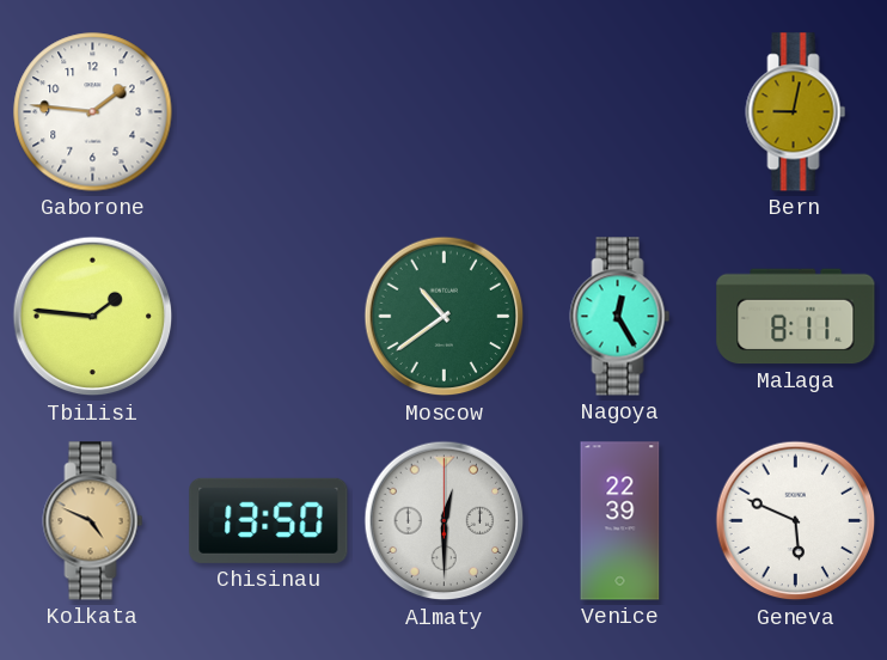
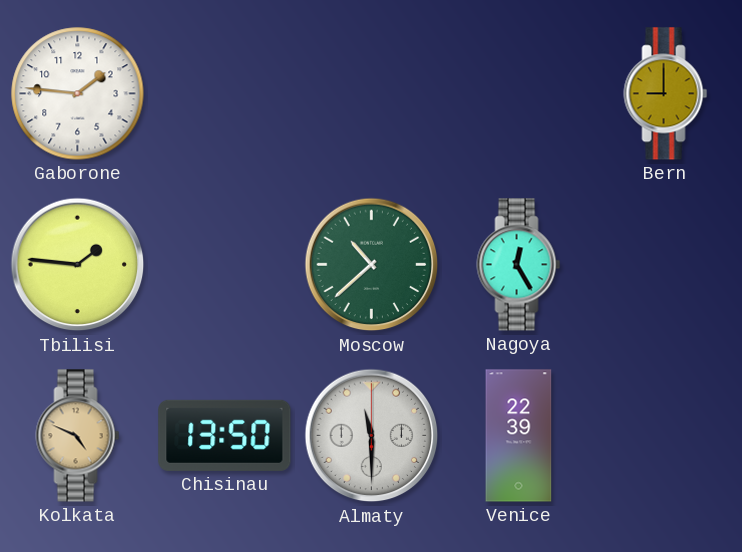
Bern: 9:02 -> 9:00 (666, 94)
Moscow: 10:39 -> 10:38 (372, 265)
Malaga: 8:11 -> none (796, 317)
Almaty: 12:30 -> 11:30 (372, 436)
Geneva: 5:49 -> none (796, 521)
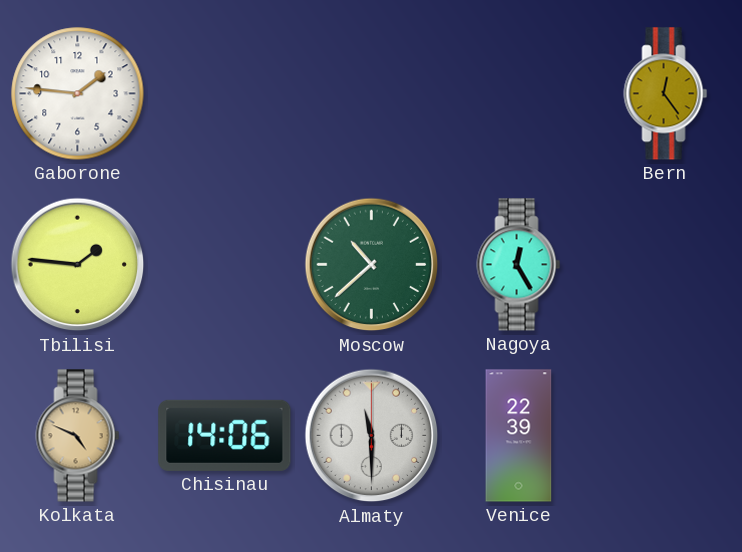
Bern: 9:00 -> 12:24 (666, 94)
Chisinau: 13:50 -> 14:06 (225, 435)
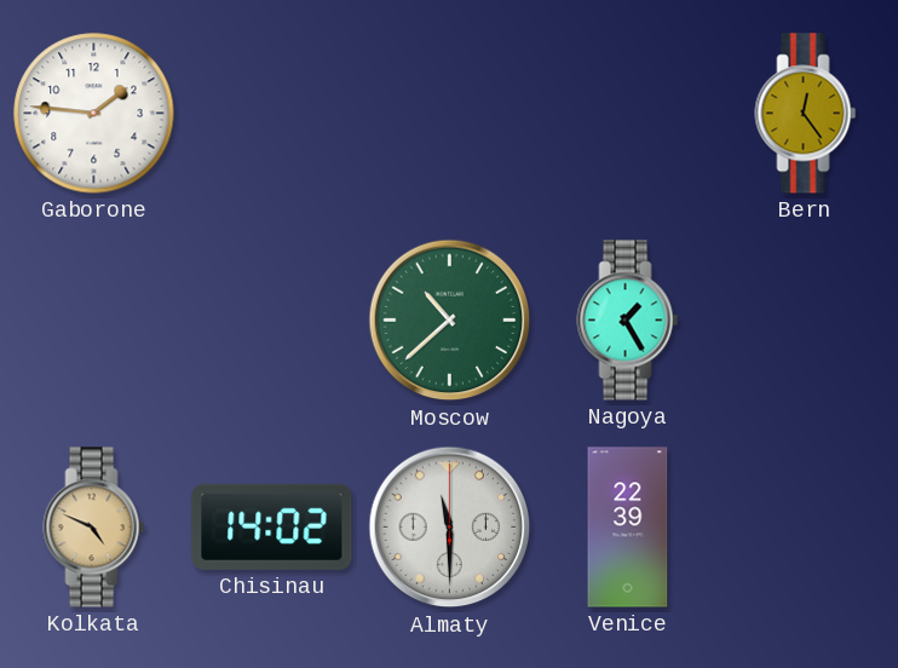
Tbilisi: 1:46 -> none (78, 265)
Nagoya: 12:25 -> 1:25 (628, 321)
Chisinau: 14:06 -> 14:02 (272, 526)
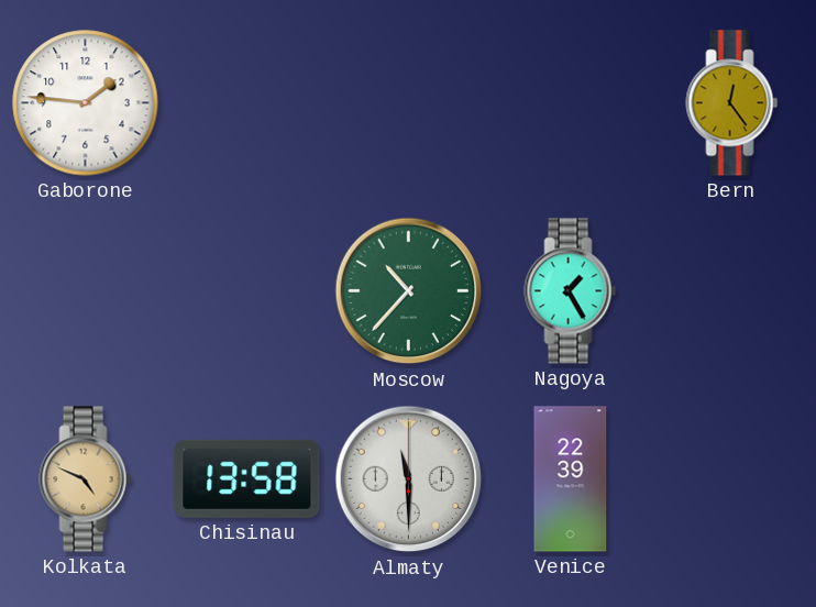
Moscow: 10:38 -> 10:37 (409, 291)
Chisinau: 14:02 -> 13:58 (247, 478)
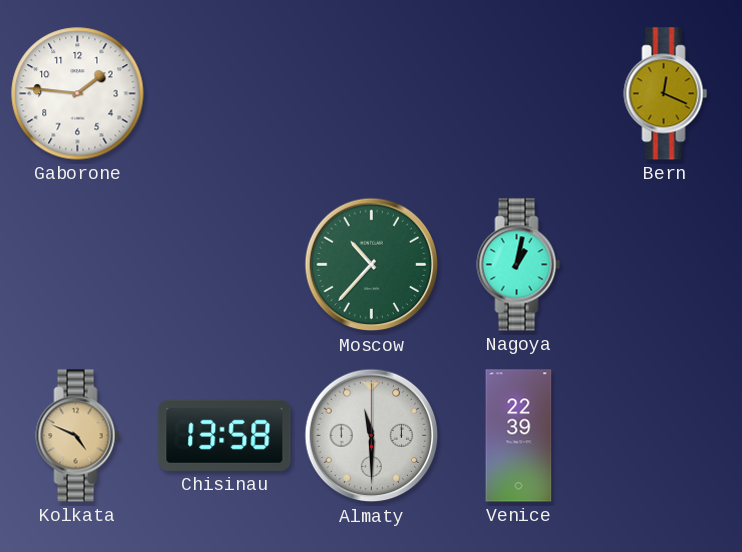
Bern: 12:24 -> 12:19 (666, 94)
Nagoya: 1:25 -> 1:02 (519, 265)
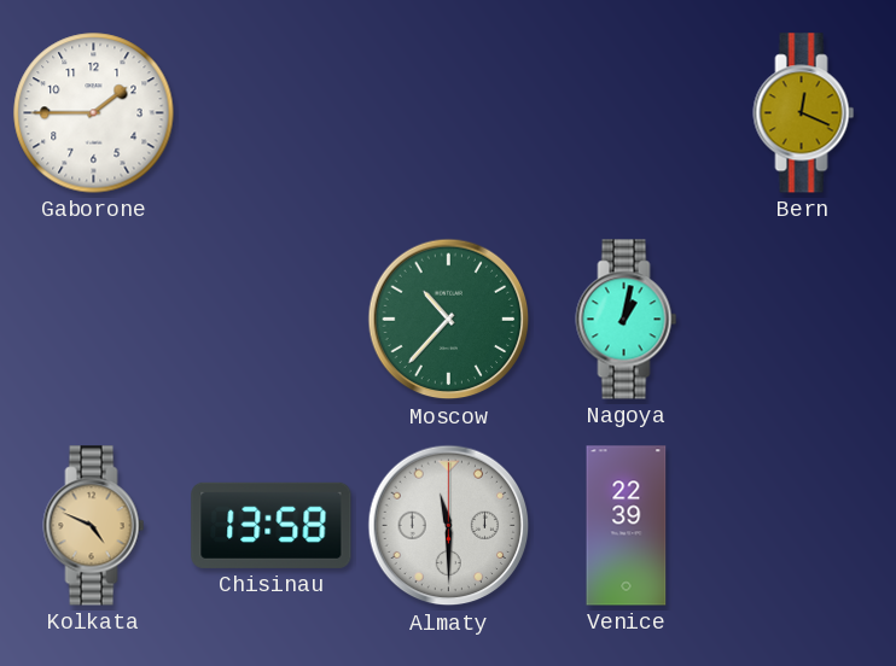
Gaborone: 1:46 -> 1:45 (94, 113)
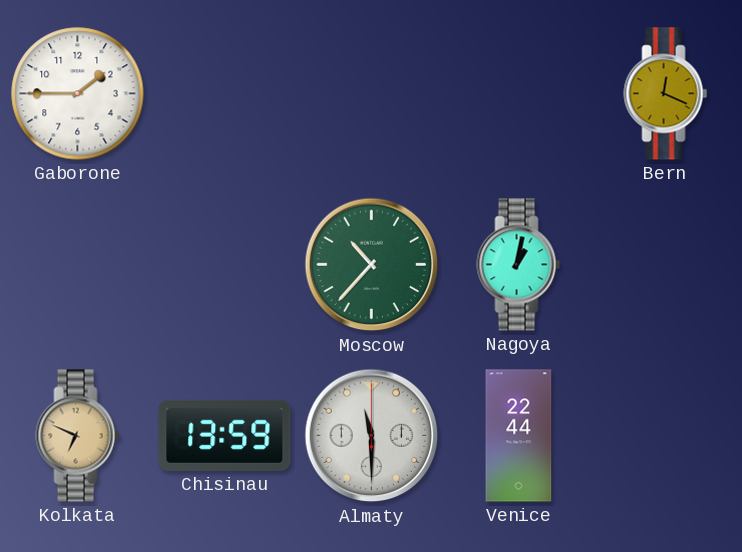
Kolkata: 4:49 -> 6:49 (78, 436)
Chisinau: 13:58 -> 13:59 (225, 435)
Venice: 22:39 -> 22:44 (519, 436)
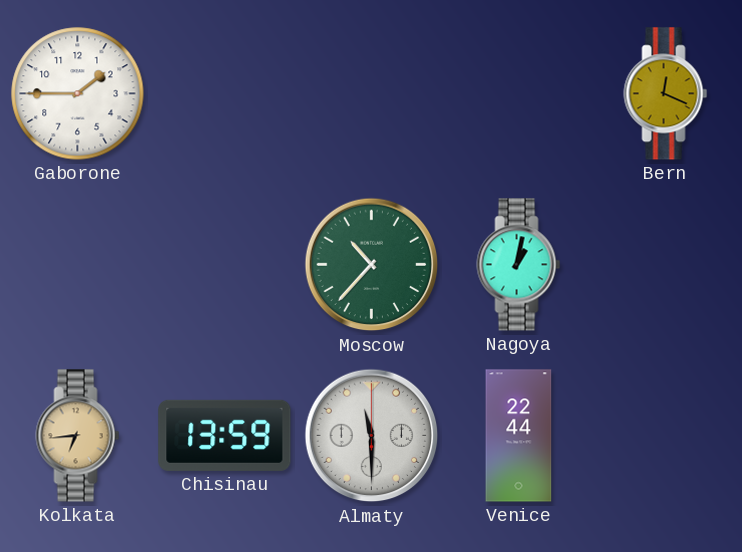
Kolkata: 6:49 -> 6:44 (78, 436)
